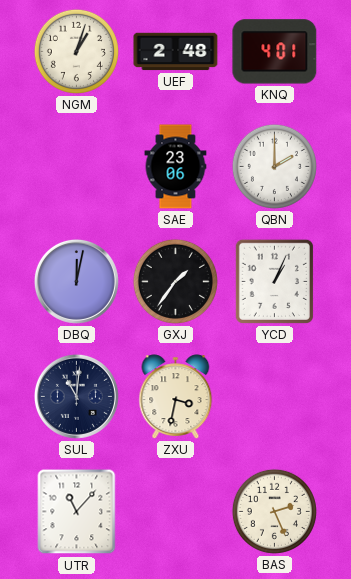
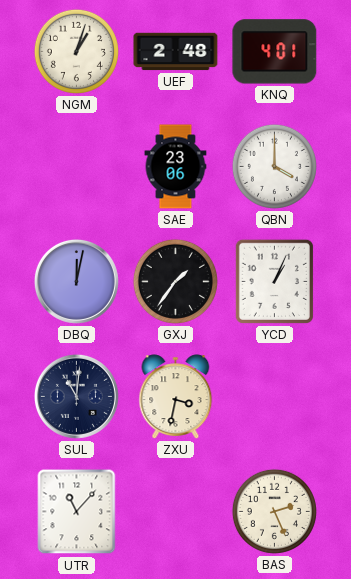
QBN: 2:00 -> 4:00 (274, 166)
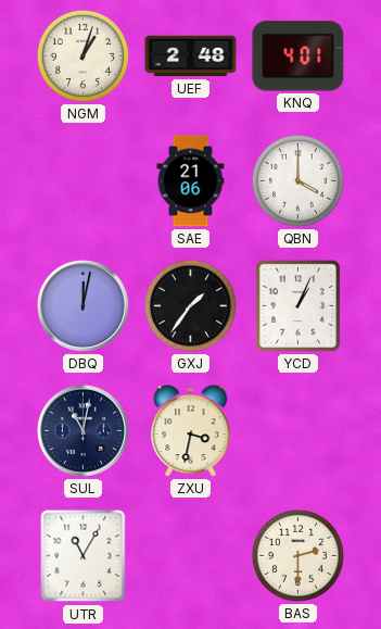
SAE: 23:06 -> 21:06 (191, 181)
SUL: 11:01 -> 11:02 (82, 430)
UTR: 11:07 -> 11:05 (84, 556)
BAS: 2:26 -> 2:30 (297, 555)
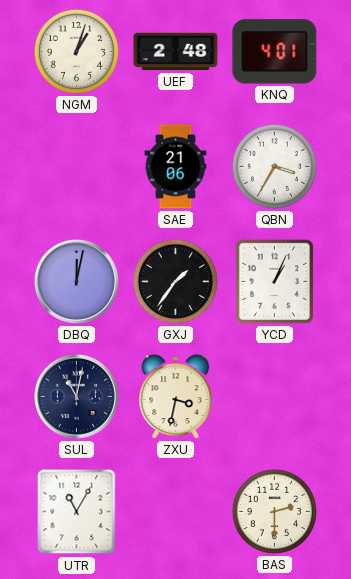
QBN: 4:00 -> 3:35 (274, 166)
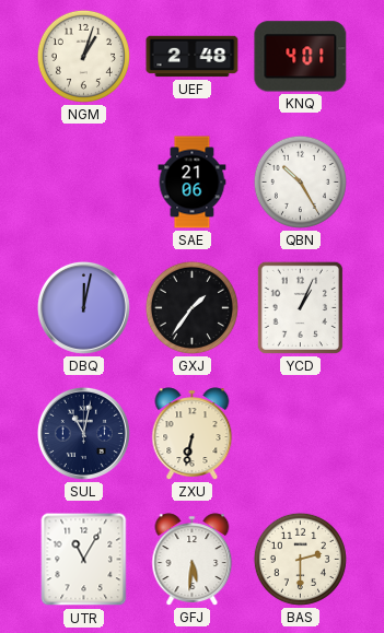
QBN: 3:35 -> 10:25 (300, 181)
ZXU: 3:32 -> 6:32 (193, 434)
GFJ: none -> 5:31 (193, 560)
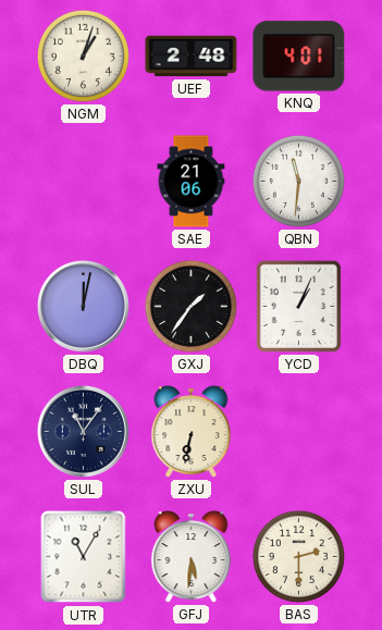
QBN: 10:25 -> 11:31 (298, 181)
SUL: 11:02 -> 11:06 (83, 431)
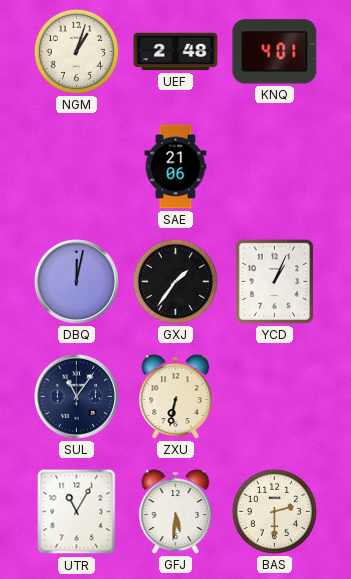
QBN: 11:31 -> none (298, 181)
